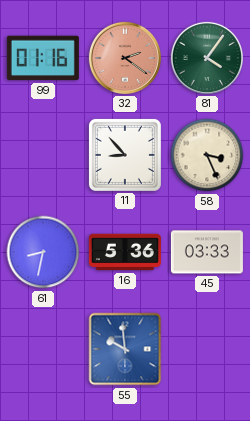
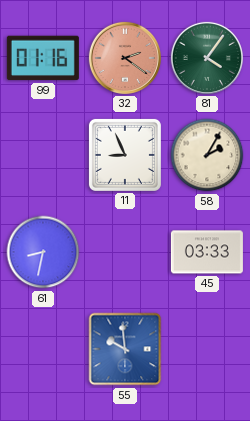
11: 8:53 -> 8:56 (125, 155)
58: 3:26 -> 2:05 (207, 155)
16: 5:36 -> none (125, 252)
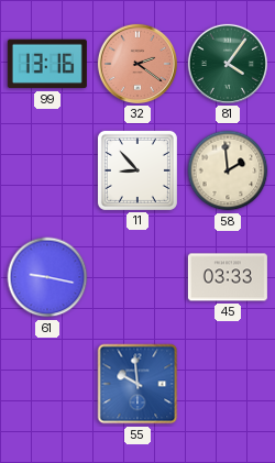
99: 01:16 -> 13:16 (47, 64)
11: 8:56 -> 8:53 (137, 170)
58: 2:05 -> 1:59 (228, 170)
61: 8:32 -> 9:17 (47, 277)
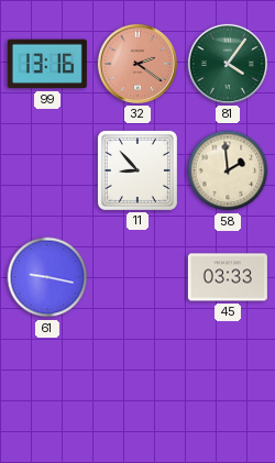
55: 9:59 -> none (137, 384)
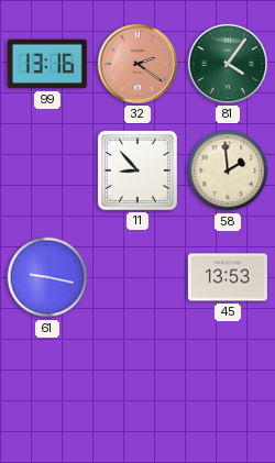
45: 03:33 -> 13:53 (228, 277)
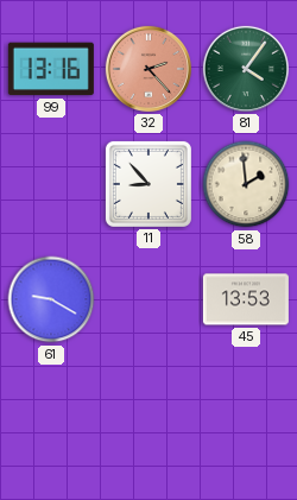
32: 2:21 -> 2:23 (148, 69)
61: 9:17 -> 9:20 (51, 299)
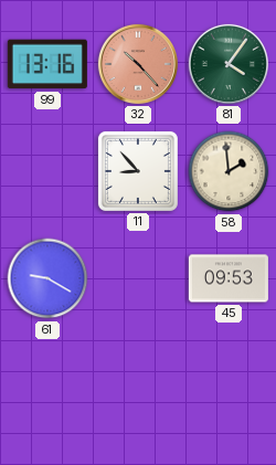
32: 2:23 -> 10:23 (138, 64)
45: 13:53 -> 09:53 (229, 278)
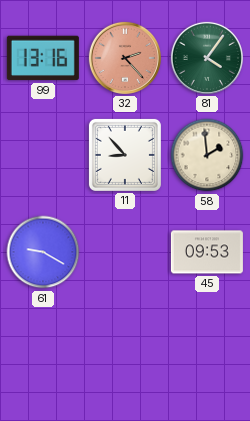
32: 10:23 -> 2:23 (125, 58)
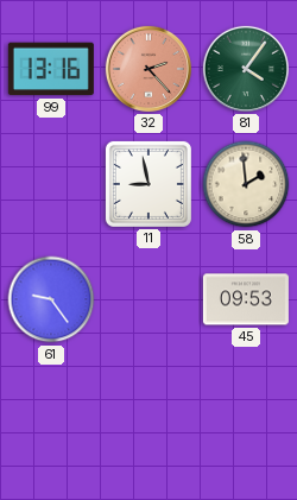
11: 8:53 -> 8:58 (148, 184)
61: 9:20 -> 9:24 (51, 299)
